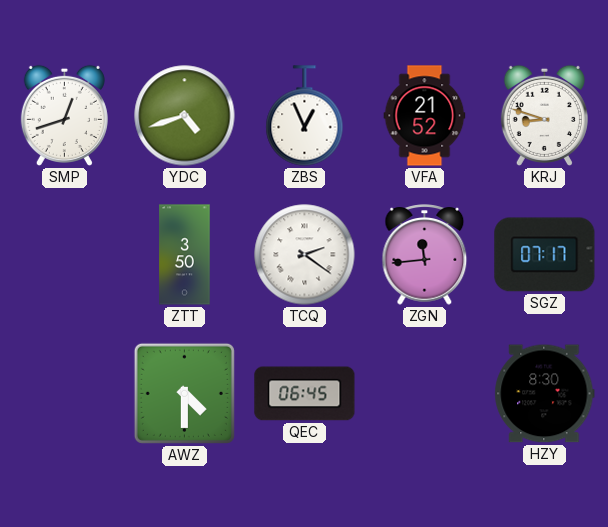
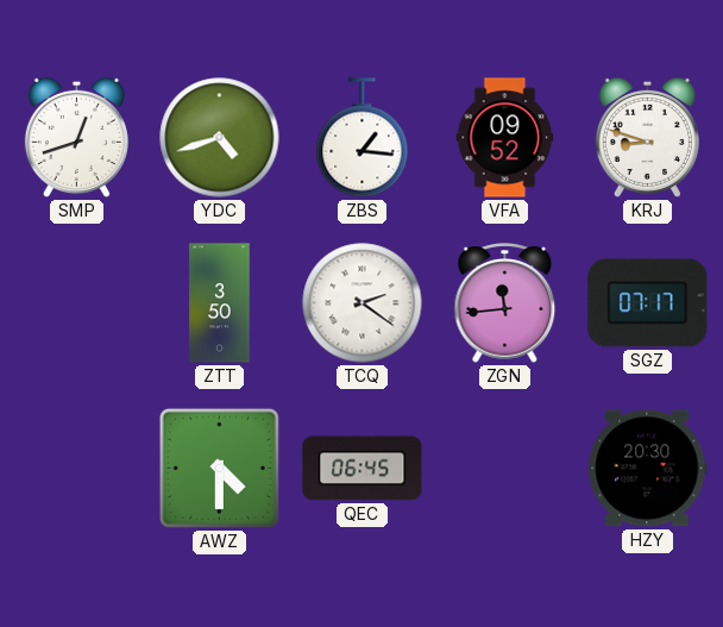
ZBS: 12:56 -> 1:16 (363, 138)
VFA: 21:52 -> 09:52 (505, 138)
HZY: 8:30 -> 20:30 (648, 469)
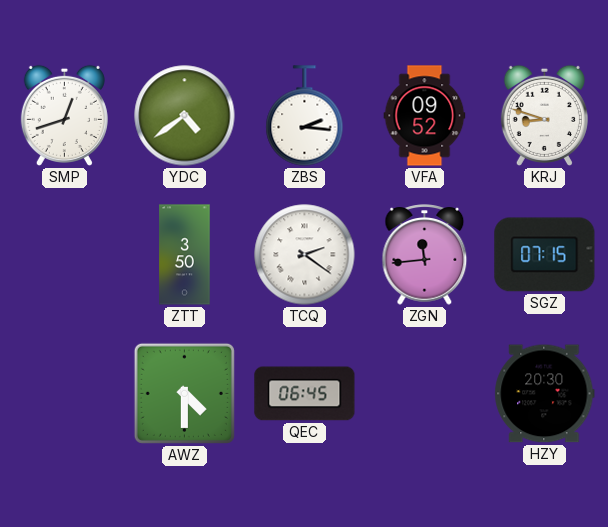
YDC: 4:42 -> 4:39 (185, 116)
ZBS: 1:16 -> 2:16 (305, 116)
SGZ: 07:17 -> 07:15 (545, 255)
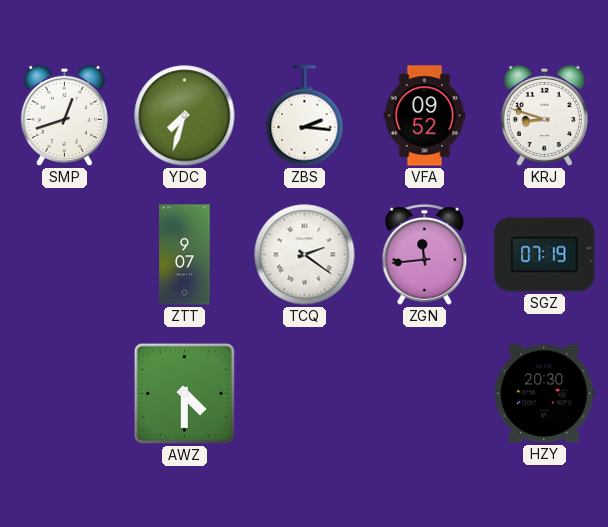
YDC: 4:39 -> 7:33 (185, 116)
ZTT: 3:50 -> 9:07 (185, 255)
SGZ: 07:15 -> 07:19 (545, 255)
QEC: 06:45 -> none (305, 394)
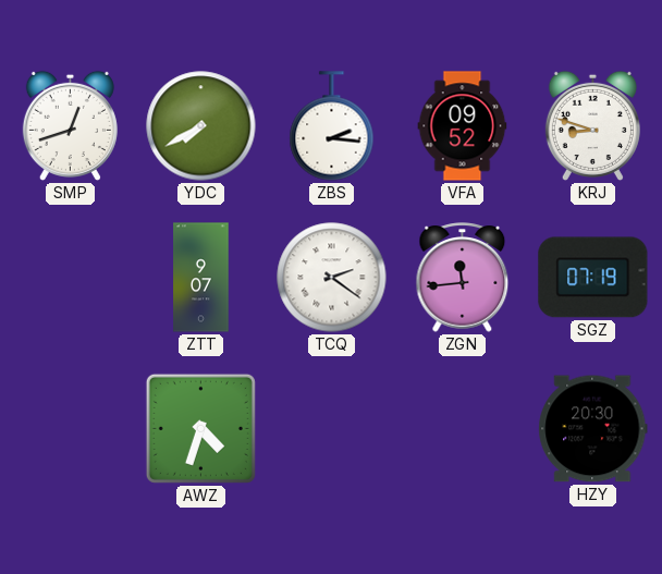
YDC: 7:33 -> 7:40 (201, 126)
AWZ: 4:30 -> 4:33 (200, 428)
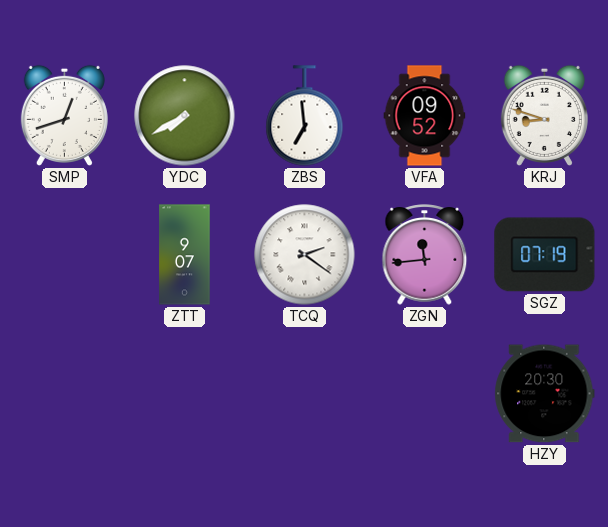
ZBS: 2:16 -> 6:59 (305, 116)
AWZ: 4:33 -> none (200, 428)
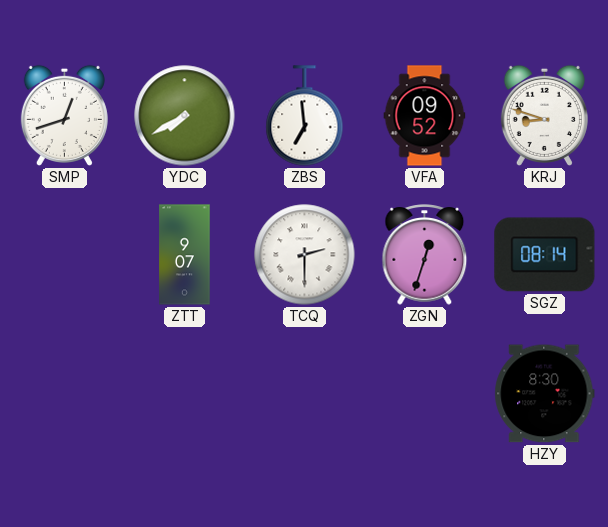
TCQ: 2:21 -> 2:30 (305, 255)
ZGN: 11:44 -> 12:33 (425, 255)
SGZ: 07:19 -> 08:14 (545, 255)
HZY: 20:30 -> 8:30 (545, 394)
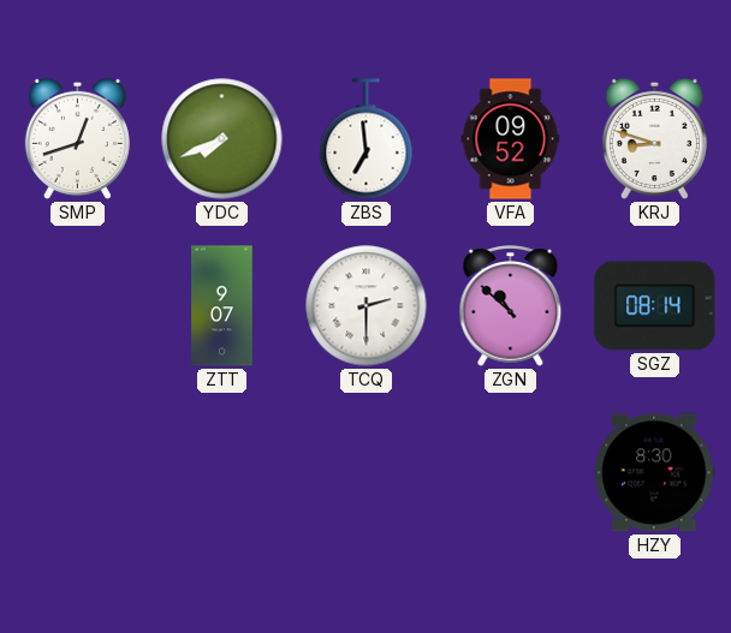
YDC: 7:40 -> 7:41 (222, 139)
ZGN: 12:33 -> 10:52 (511, 306)
